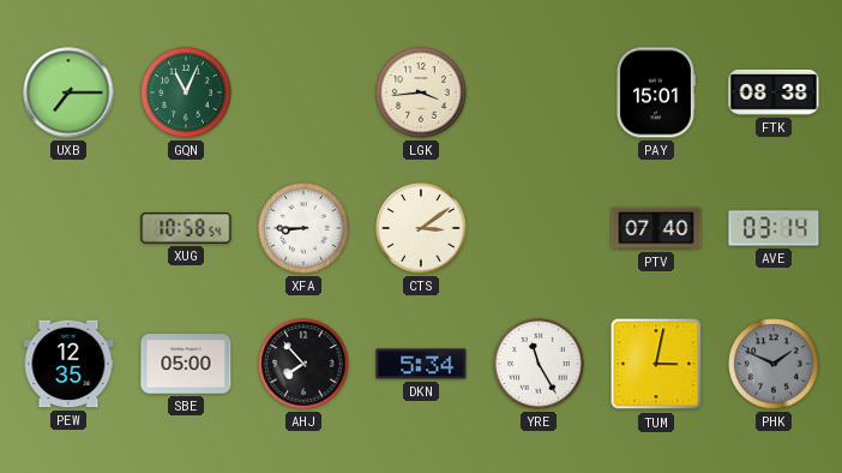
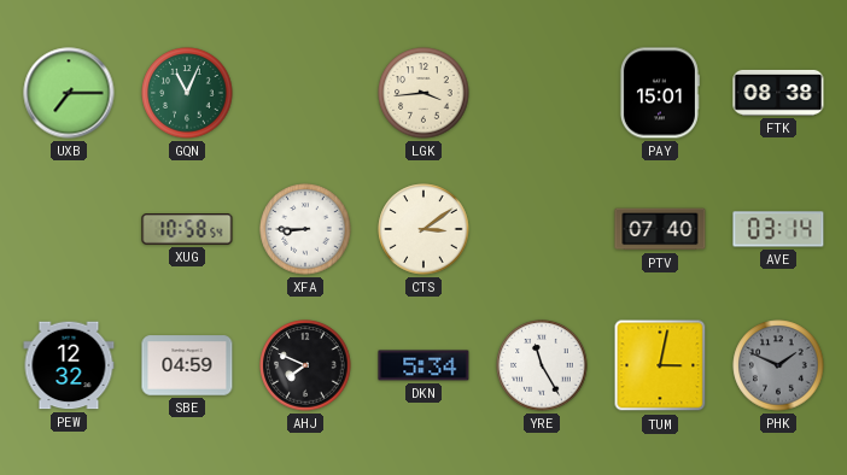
PEW: 12:35 -> 12:32 (69, 365)
SBE: 05:00 -> 04:59 (187, 365)
AHJ: 7:53 -> 7:49 (305, 365)
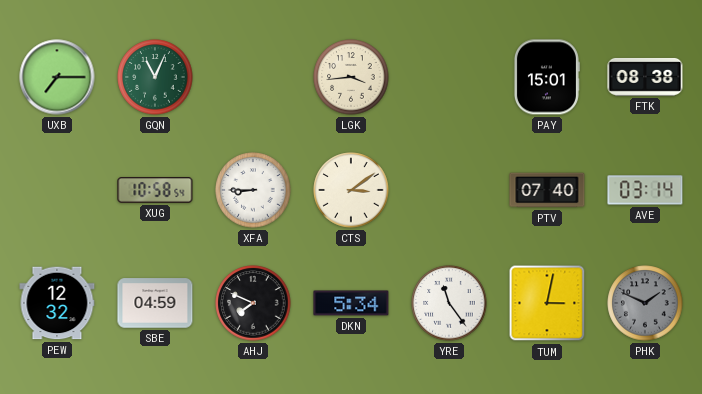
YRE: 11:25 -> 11:24 (449, 303)
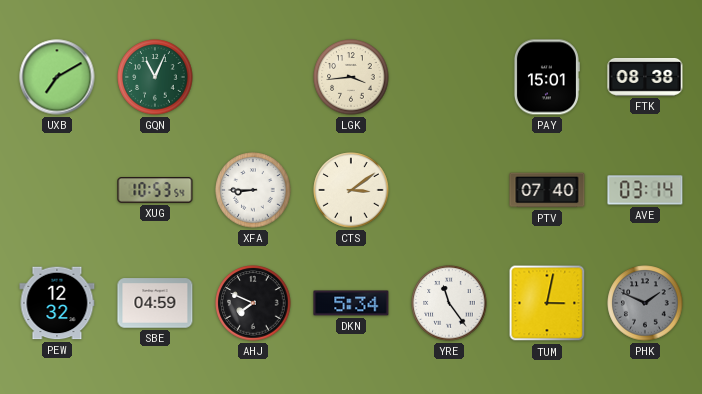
UXB: 7:15 -> 7:10 (57, 77)
XUG: 10:58 -> 10:53 (155, 190)
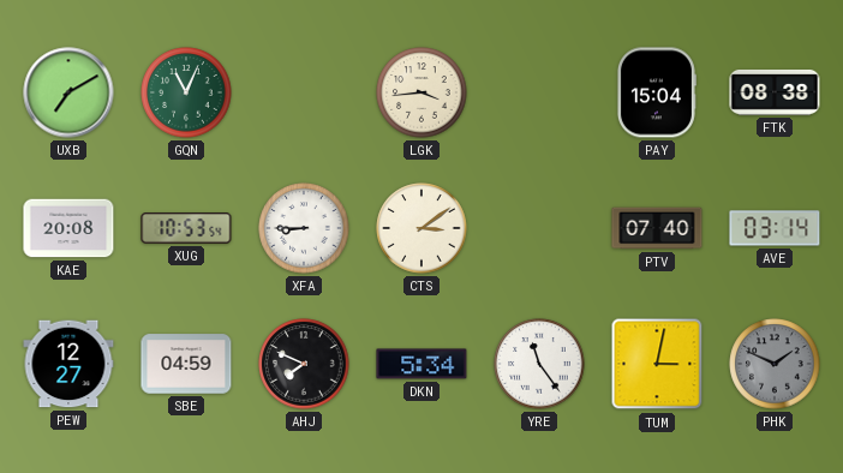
PAY: 15:01 -> 15:04 (656, 92)
KAE: none -> 20:08 (68, 228)
PEW: 12:32 -> 12:27 (68, 364)
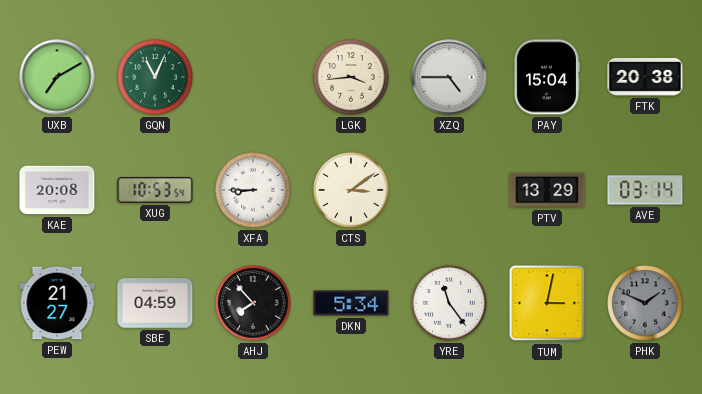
XZQ: none -> 4:45 (449, 77)
FTK: 08:38 -> 20:38 (645, 77)
PTV: 07:40 -> 13:29 (547, 190)
PEW: 12:27 -> 21:27 (57, 303)
AHJ: 7:49 -> 7:53 (253, 303)
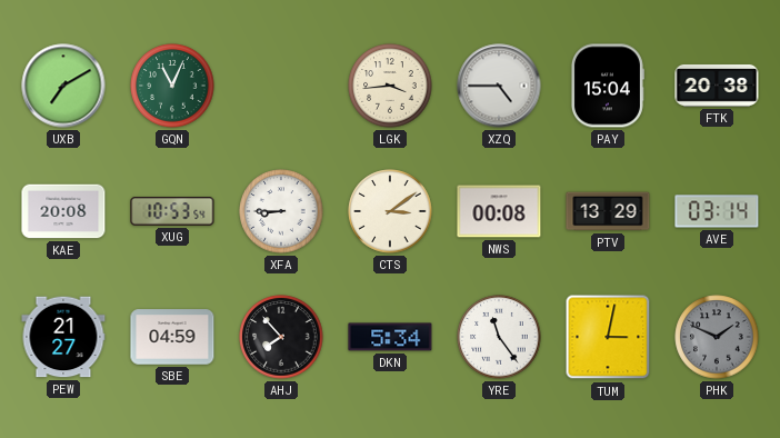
NWS: none -> 00:08 (499, 211)
